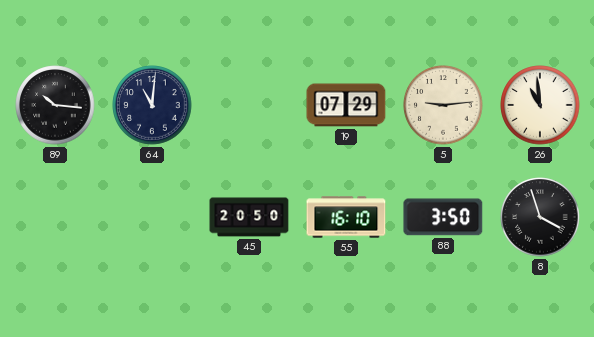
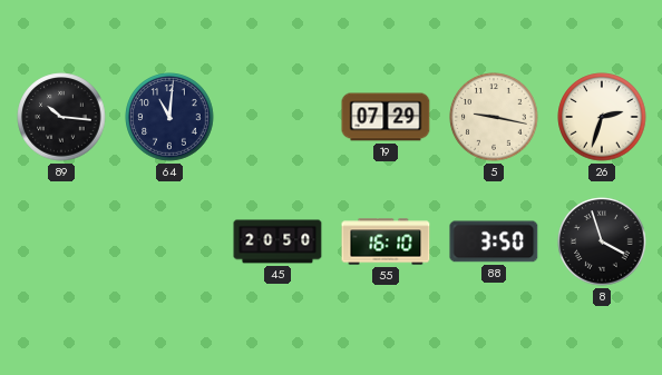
5: 9:14 -> 9:17 (494, 117)
26: 10:59 -> 2:33 (602, 117)
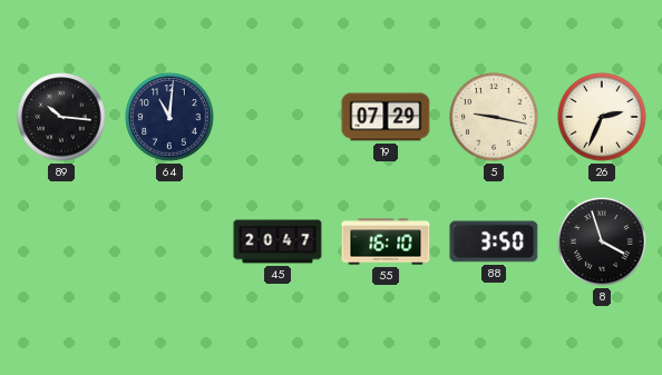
26: 2:33 -> 2:34 (602, 117)
45: 20:50 -> 20:47 (278, 241)
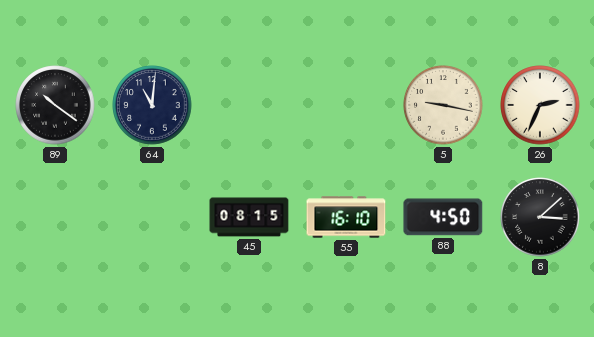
89: 10:16 -> 10:21 (55, 105)
19: 07:29 -> none (386, 117)
45: 20:47 -> 08:15 (249, 217)
88: 3:50 -> 4:50 (443, 217)
8: 3:57 -> 3:08 (540, 217)
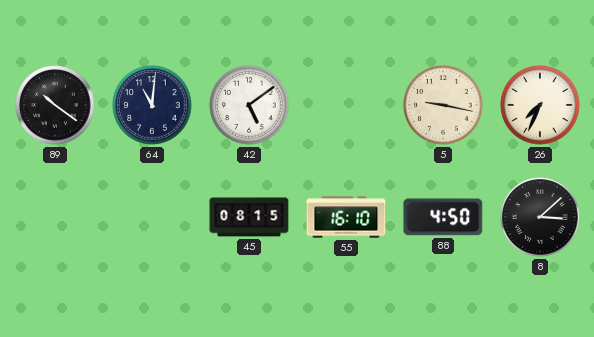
42: none -> 5:09 (249, 105)
26: 2:34 -> 7:34 (540, 105)
